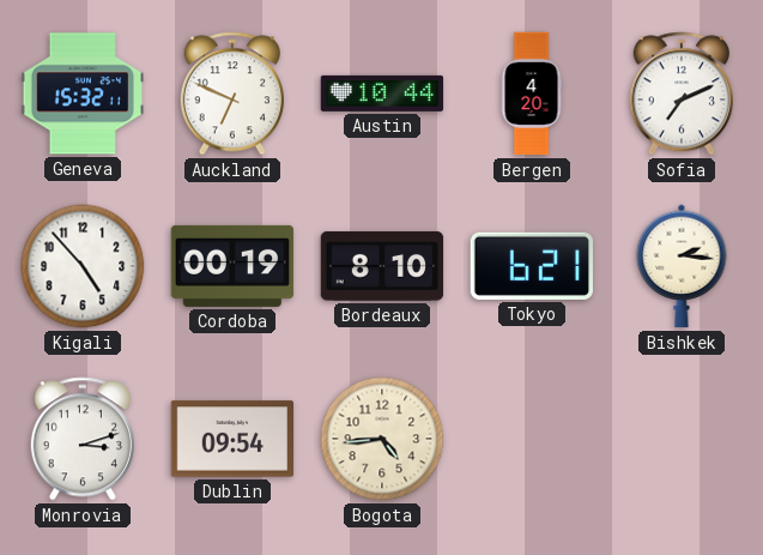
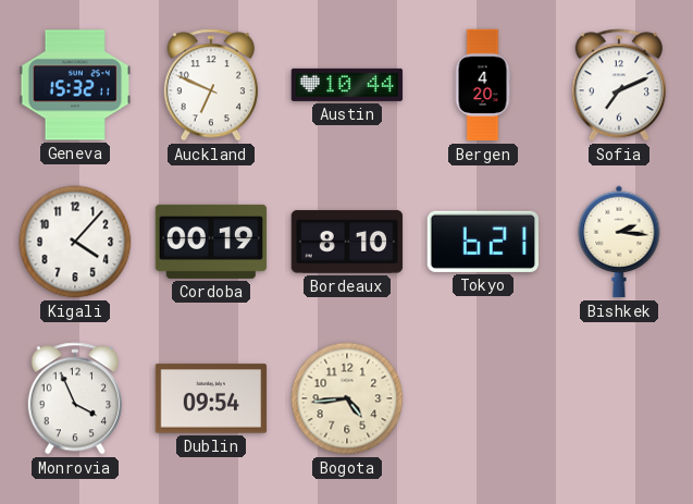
Kigali: 4:53 -> 4:07 (75, 242)
Monrovia: 3:12 -> 3:56 (75, 398)
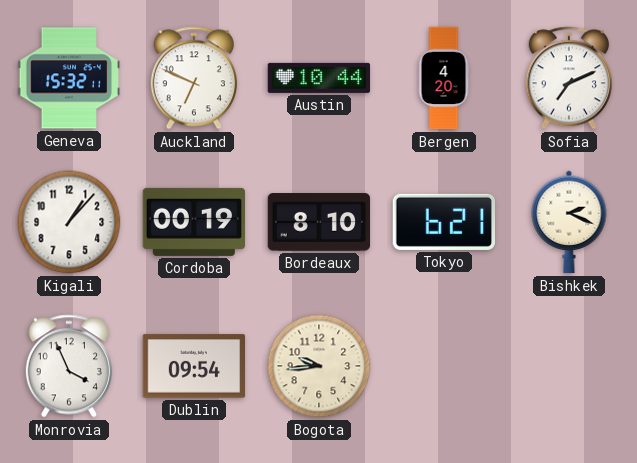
Kigali: 4:07 -> 1:07 (69, 222)
Bishkek: 2:16 -> 2:19 (569, 222)
Bogota: 4:44 -> 9:44 (319, 366)
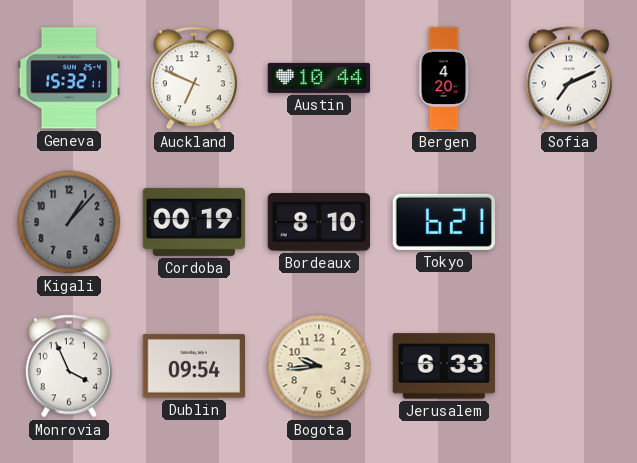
Kigali dial: white -> grey (69, 222)
Bishkek: 2:19 -> none (569, 222)
Jerusalem: none -> 6:33 (443, 366)
